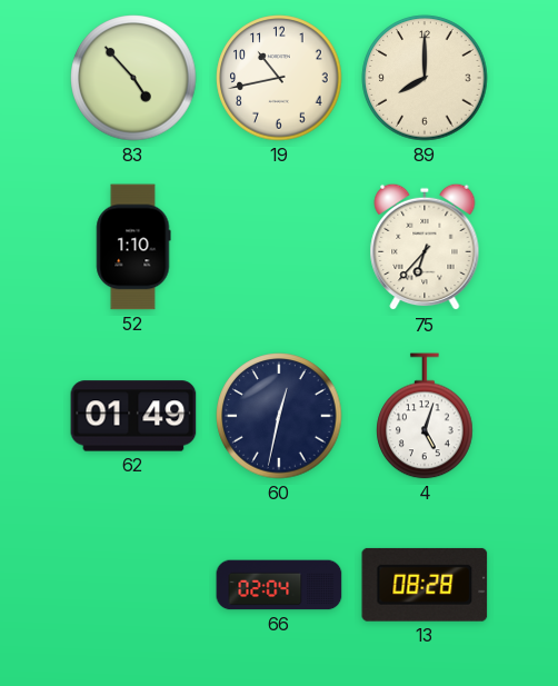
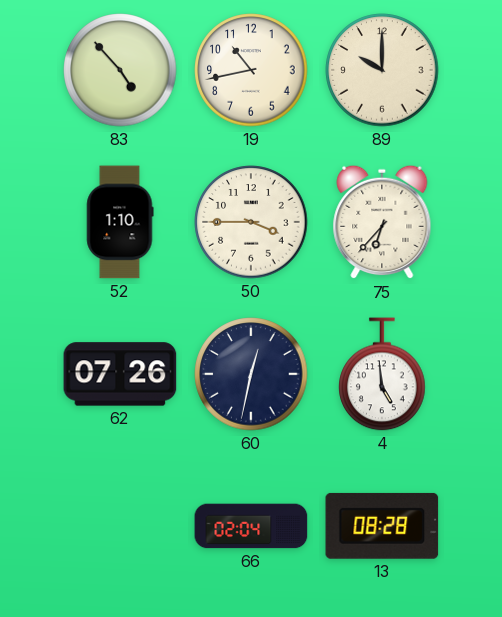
89: 8:00 -> 10:00 (382, 70)
50: none -> 3:45 (251, 222)
62: 01:49 -> 07:26 (120, 374)
4: 5:03 -> 4:59 (382, 374)
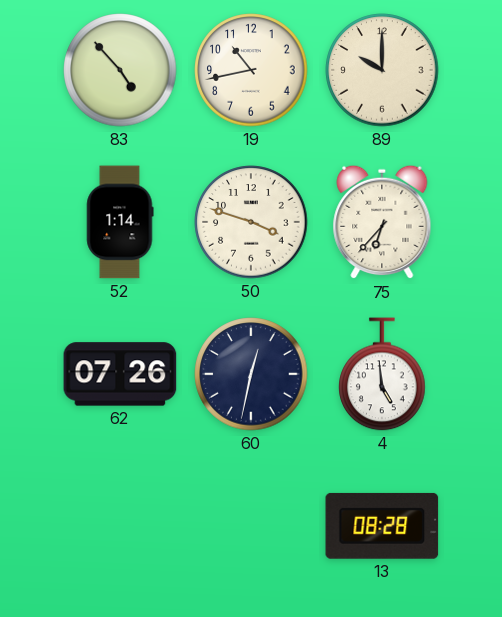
52: 1:10 -> 1:14 (120, 222)
50: 3:45 -> 3:48 (251, 222)
66: 02:04 -> none (251, 526)
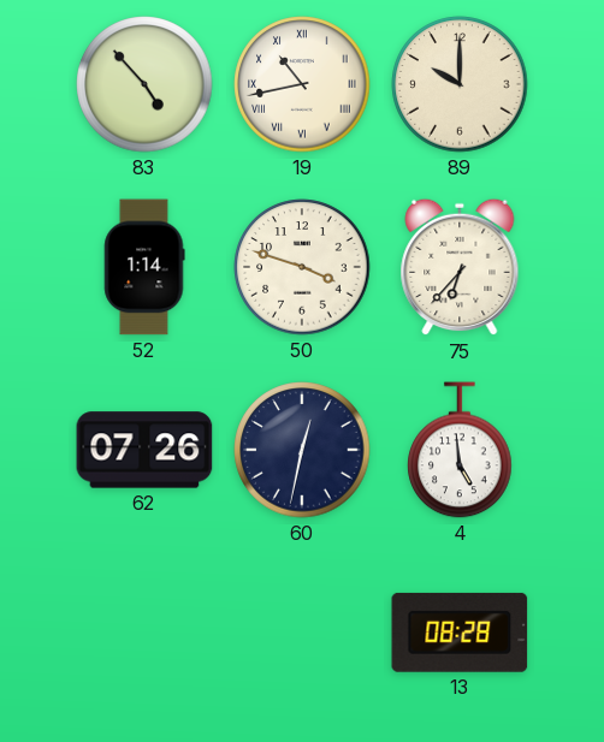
19 numerals: Arabic -> Roman (302, 84)
